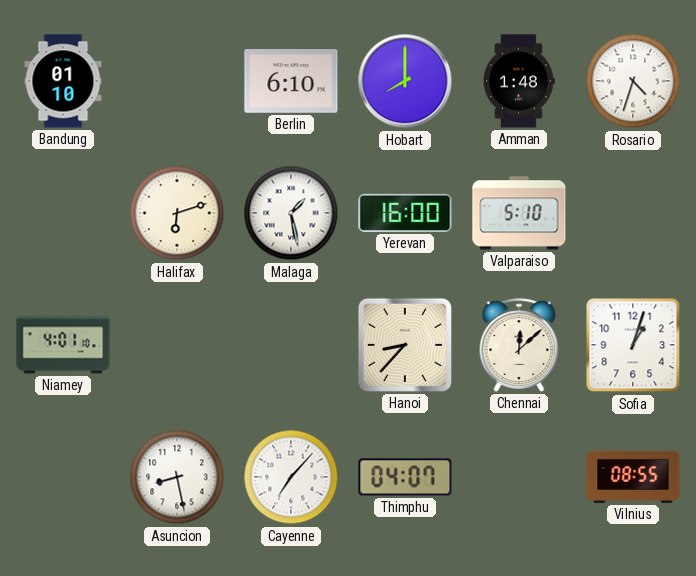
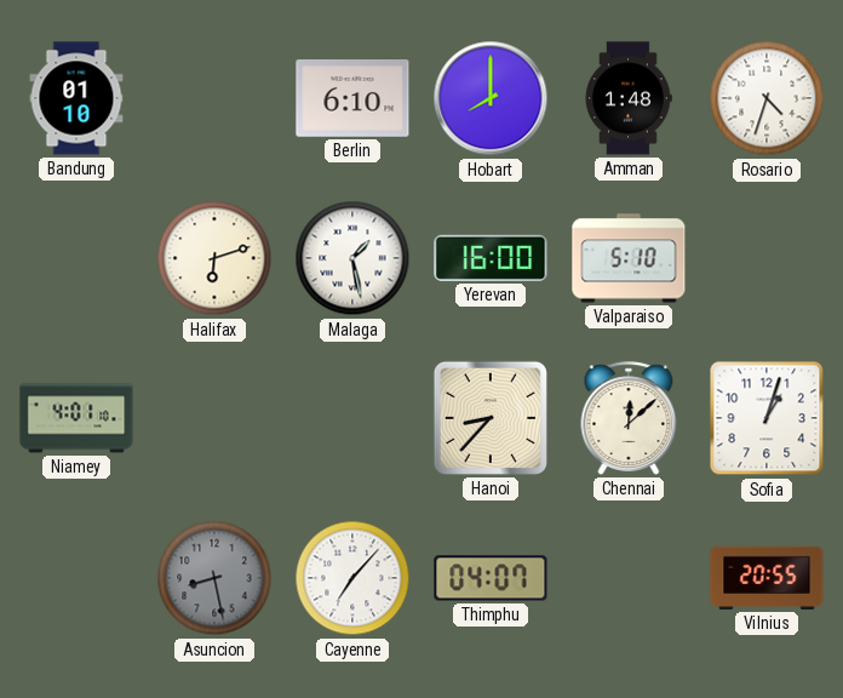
Asuncion dial: white -> grey (214, 578)
Vilnius: 08:55 -> 20:55 (767, 578)
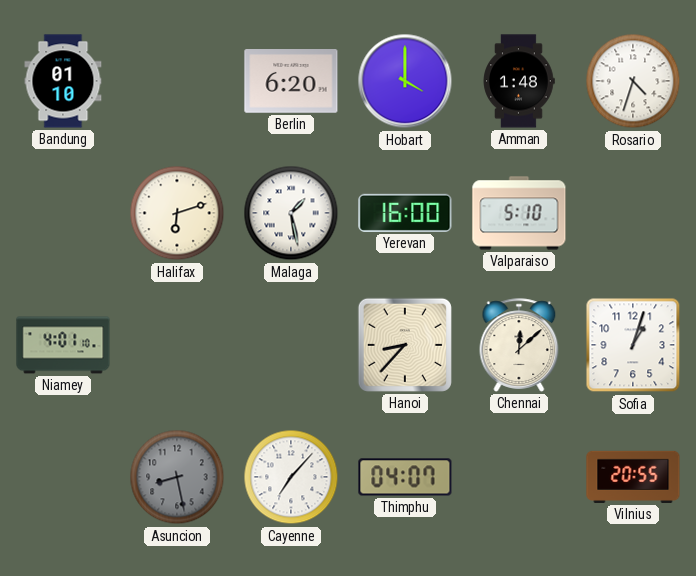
Berlin: 6:10 -> 6:20 (291, 81)
Hobart: 8:00 -> 4:00 (405, 81)
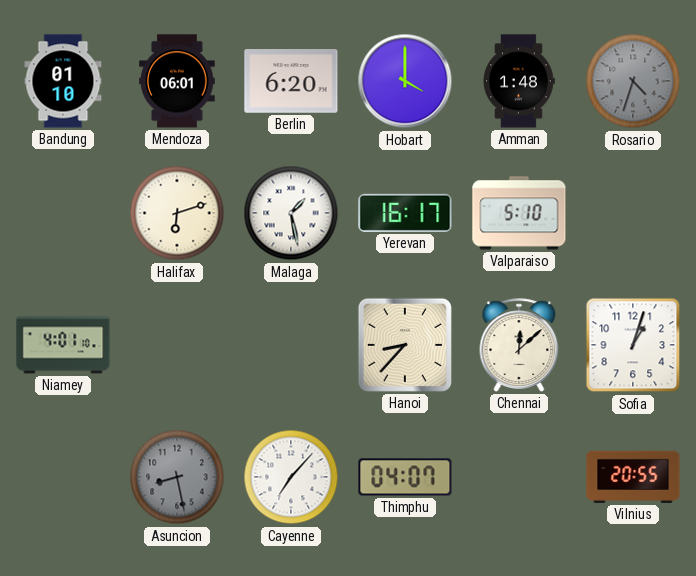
Mendoza: none -> 06:01 (178, 81)
Rosario dial: white -> grey (633, 81)
Yerevan: 16:00 -> 16:17 (405, 213)
